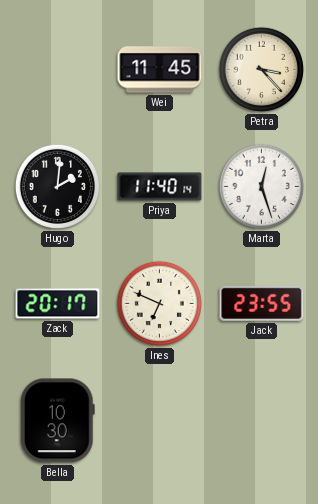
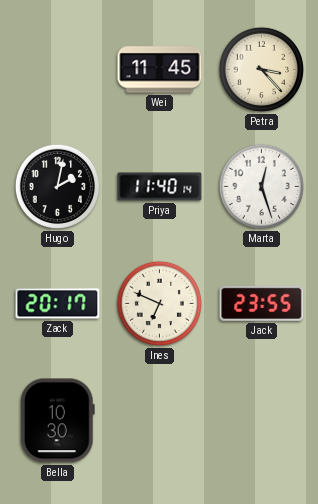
Hugo: 2:01 -> 2:02 (57, 186)
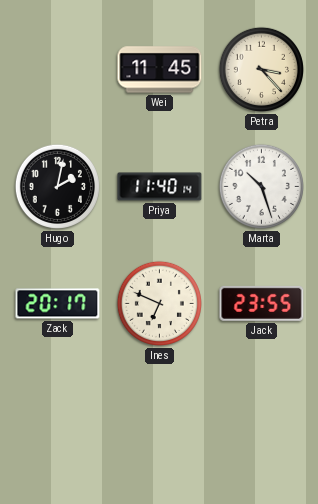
Marta: 12:27 -> 10:27 (261, 186)
Bella: 10:30 -> none (57, 421)
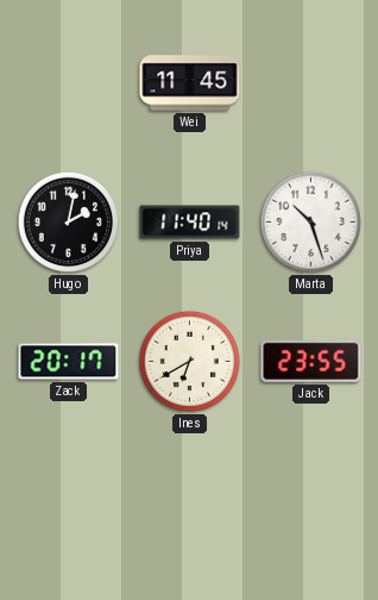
Petra: 3:23 -> none (261, 69)
Ines: 6:49 -> 6:40 (189, 361)
